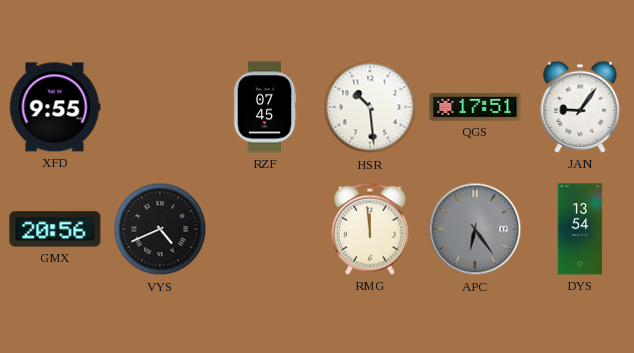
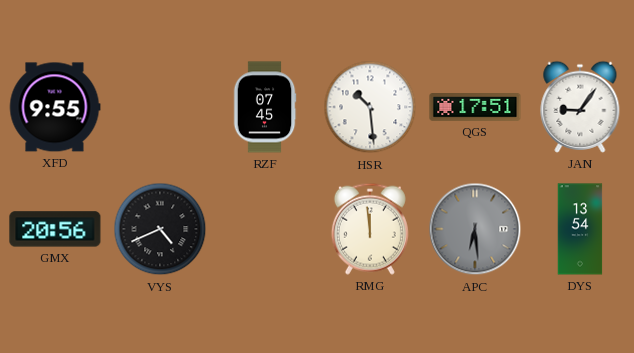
APC: 6:24 -> 6:29 (475, 229)
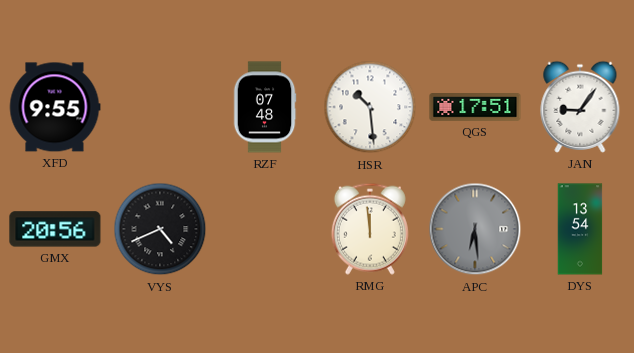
RZF: 07:45 -> 07:48 (265, 107)
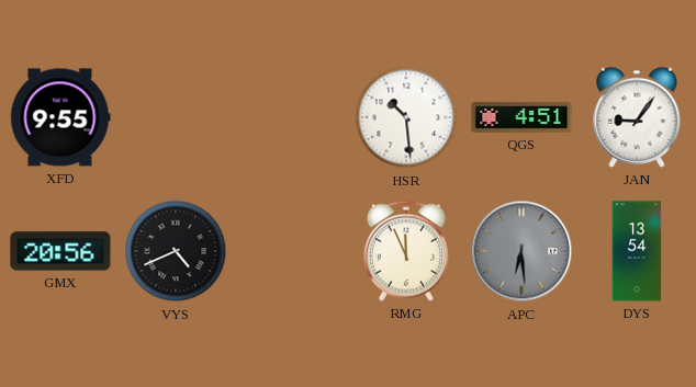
RZF: 07:48 -> none (265, 107)
QGS: 17:51 -> 4:51 (521, 118)
RMG: 11:59 -> 11:56 (406, 251)
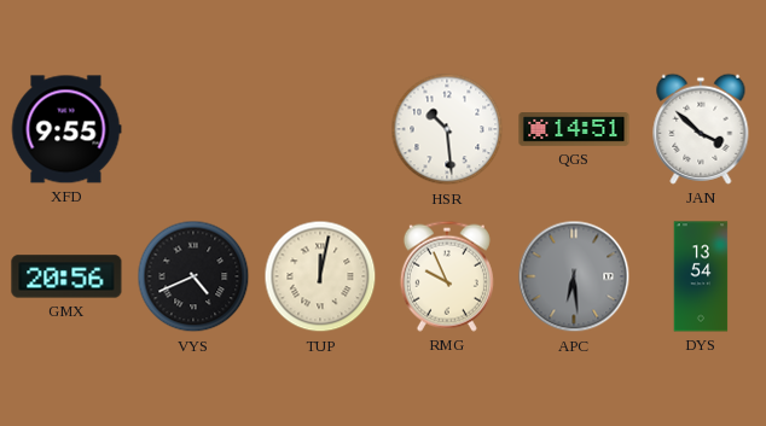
QGS: 4:51 -> 14:51 (574, 130)
JAN: 9:06 -> 3:52 (701, 129)
TUP: none -> 12:02 (320, 276)
RMG: 11:56 -> 9:56 (447, 276)
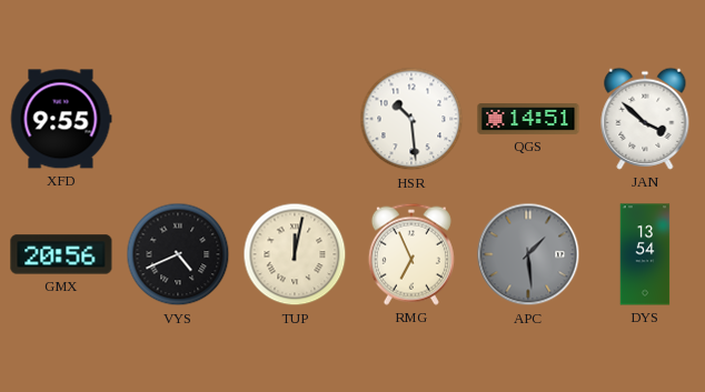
RMG: 9:56 -> 6:56 (411, 254)
APC: 6:29 -> 1:29 (528, 254)
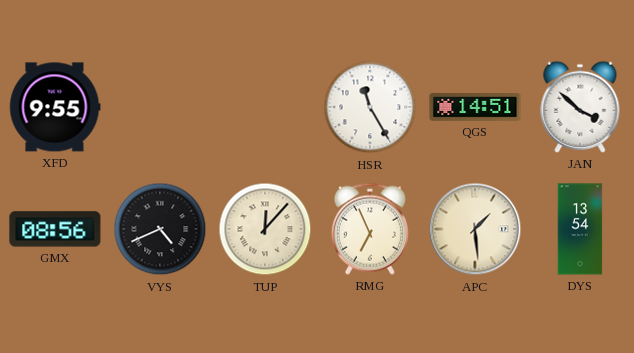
HSR: 10:29 -> 11:25 (370, 107)
GMX: 20:56 -> 08:56 (55, 229)
TUP: 12:02 -> 12:07 (265, 229)
APC dial: grey -> cream (475, 229)
